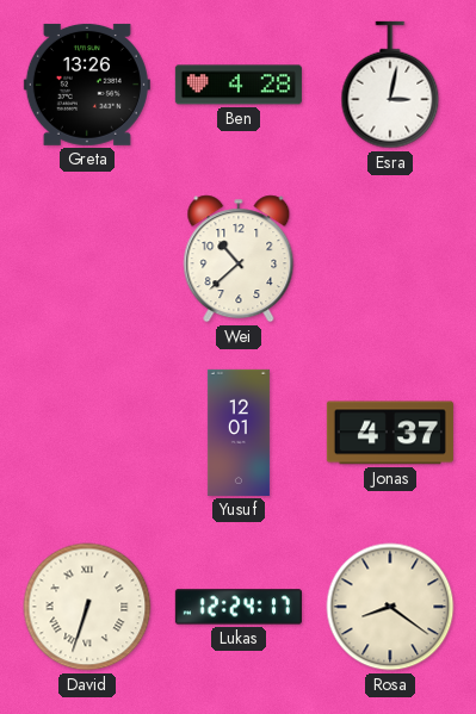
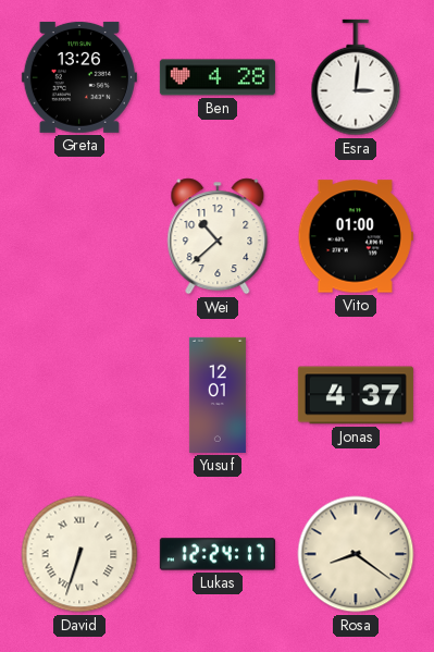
Esra: 3:02 -> 3:01 (356, 77)
Vito: none -> 01:00 (356, 236)
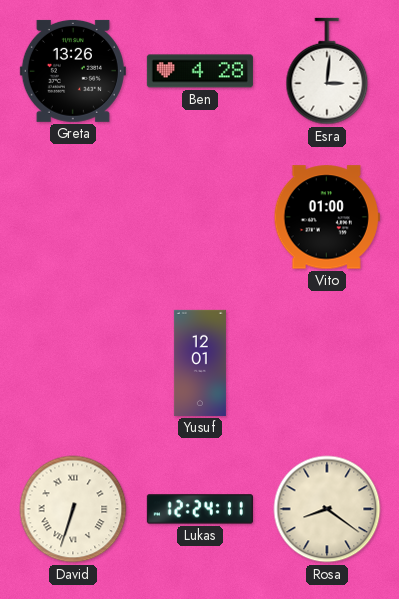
Wei: 10:38 -> none (218, 236)
Jonas: 4:37 -> none (356, 395)
Lukas: 12:24:17 -> 12:24:11 (200, 509)
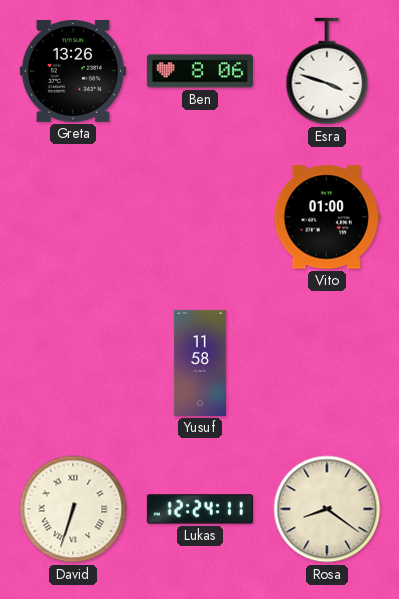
Ben: 4:28 -> 8:06 (200, 71)
Esra: 3:01 -> 3:48 (327, 71)
Yusuf: 12:01 -> 11:58 (200, 363)
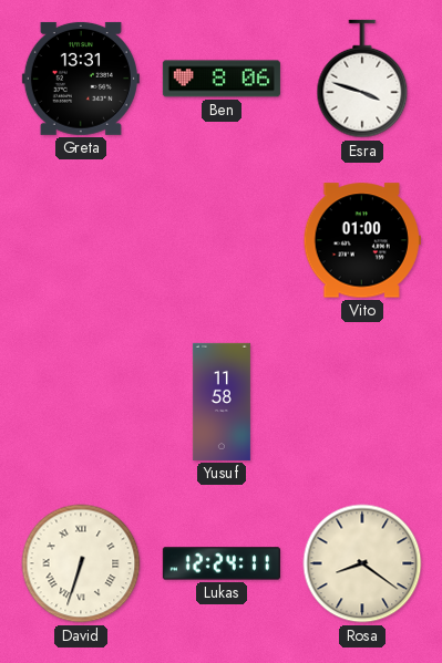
Greta: 13:26 -> 13:31 (81, 79)
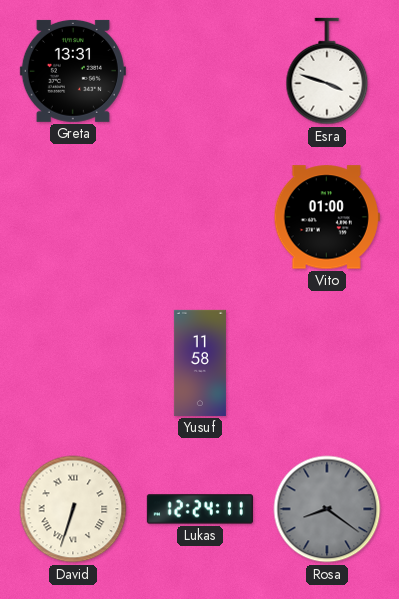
Ben: 8:06 -> none (222, 79)
Rosa dial: cream -> grey (327, 509)
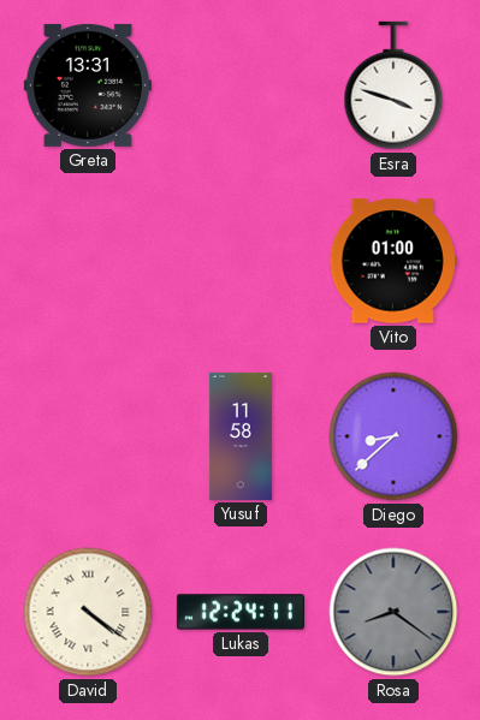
Diego: none -> 8:38 (393, 436)
David: 6:33 -> 4:21 (88, 612)
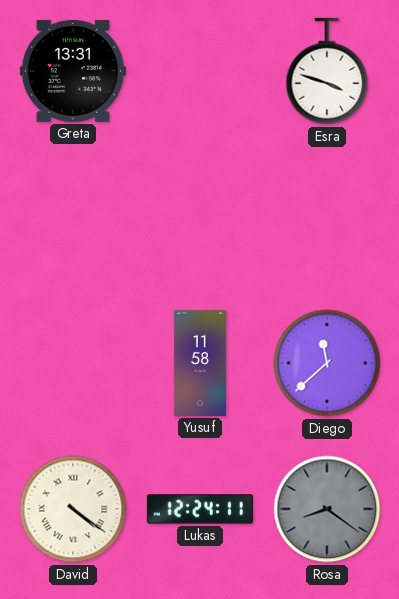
Vito: 01:00 -> none (393, 261)
Diego: 8:38 -> 11:38 (327, 363)
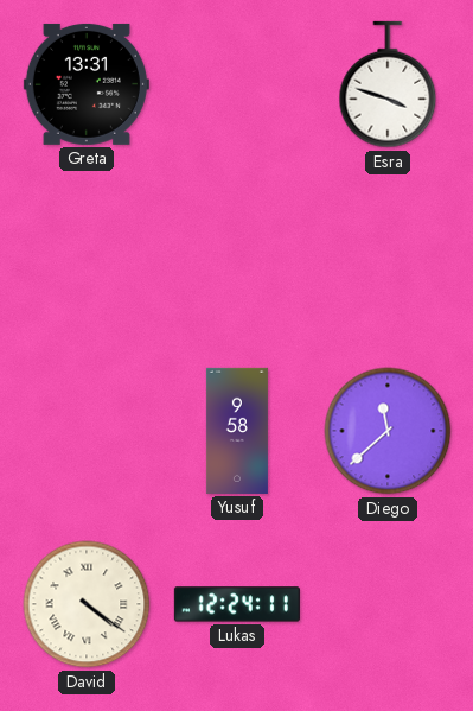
Yusuf: 11:58 -> 9:58 (237, 431)
Rosa: 8:21 -> none (327, 509)
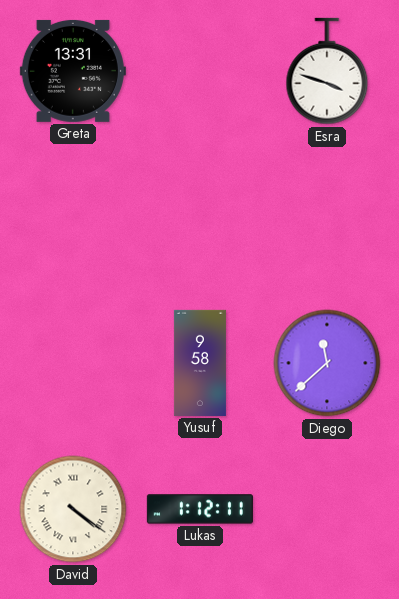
Lukas: 12:24 -> 1:12 (200, 509)
